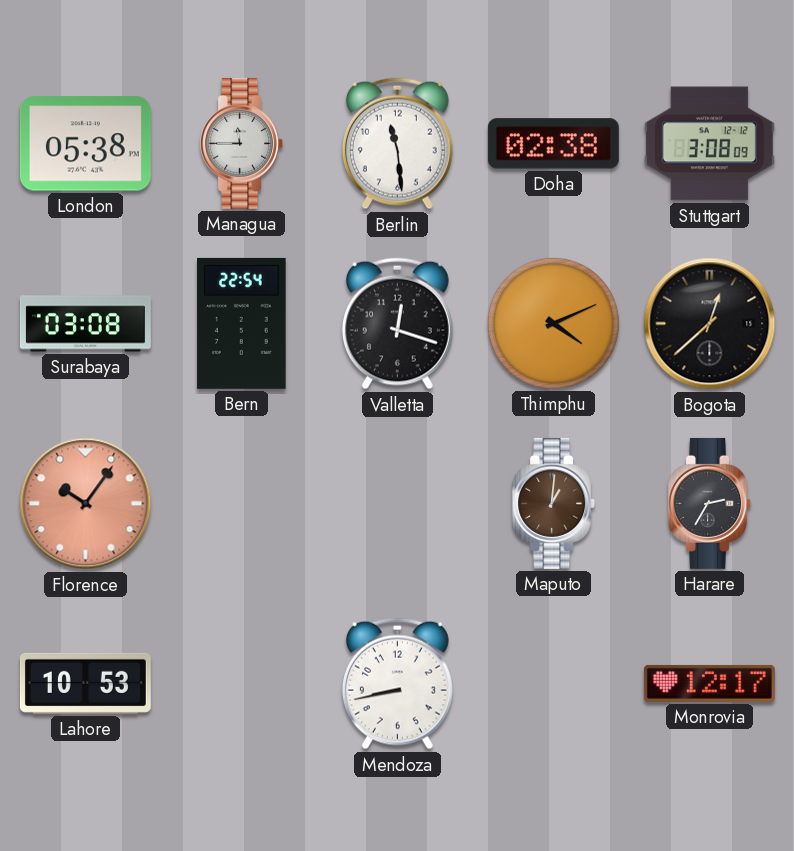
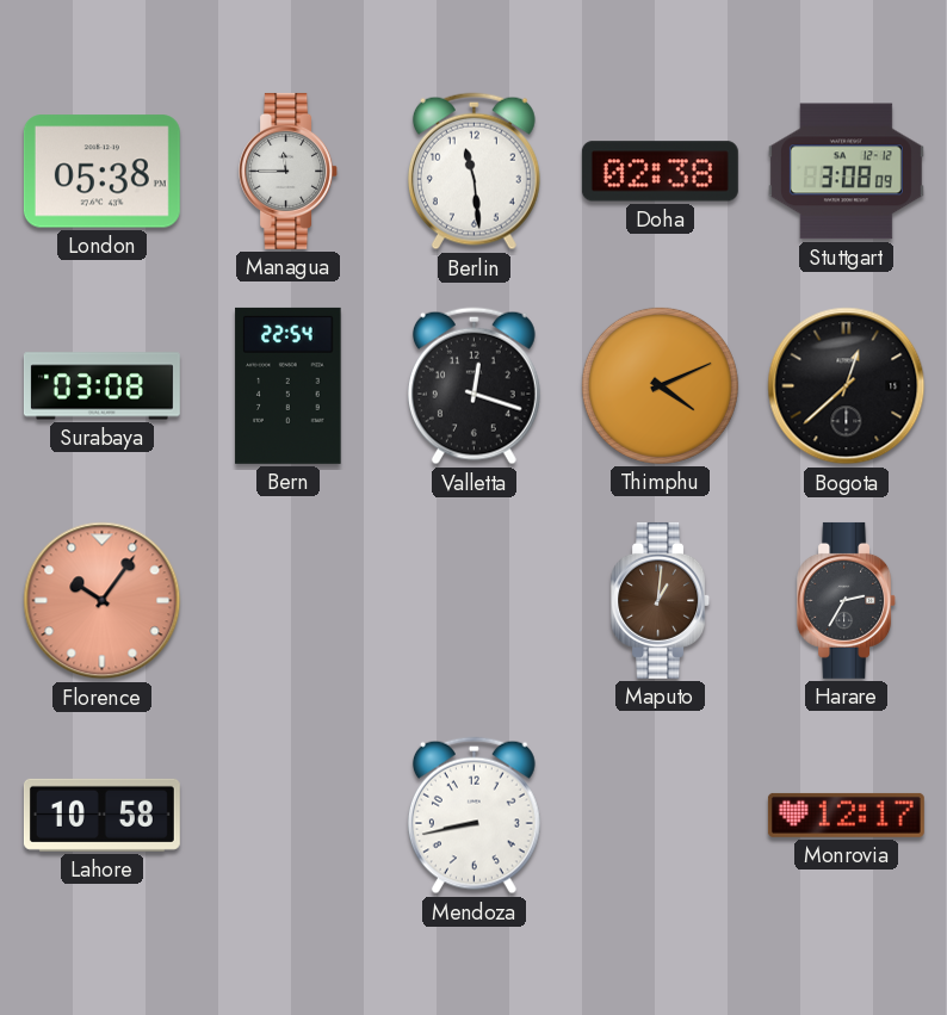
Lahore: 10:53 -> 10:58 (101, 815)
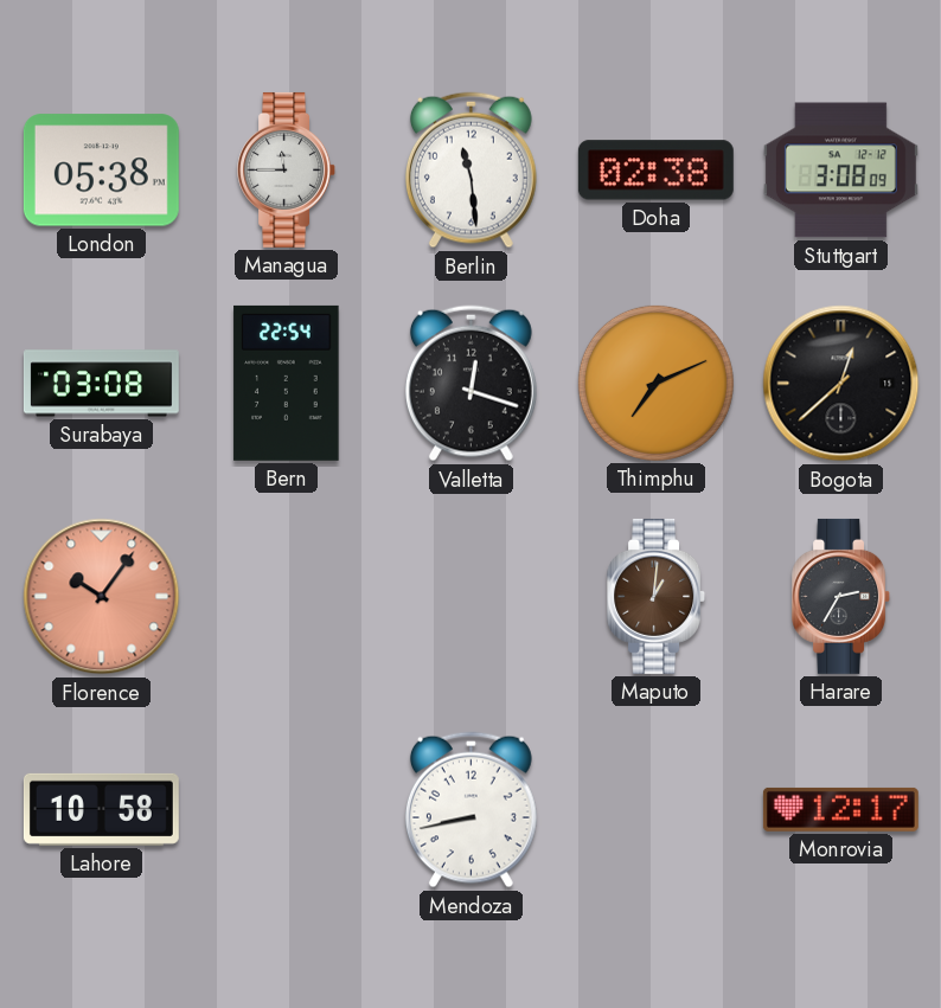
Thimphu: 4:11 -> 7:11 (655, 383)
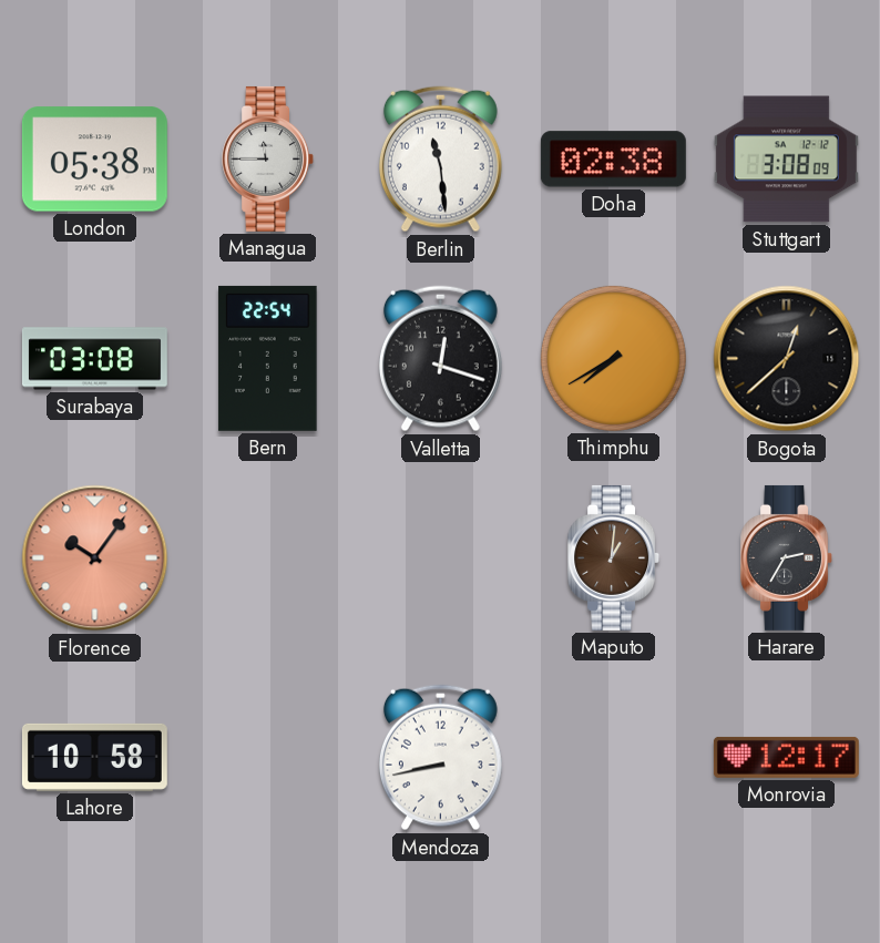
Thimphu: 7:11 -> 7:40 (613, 358)
